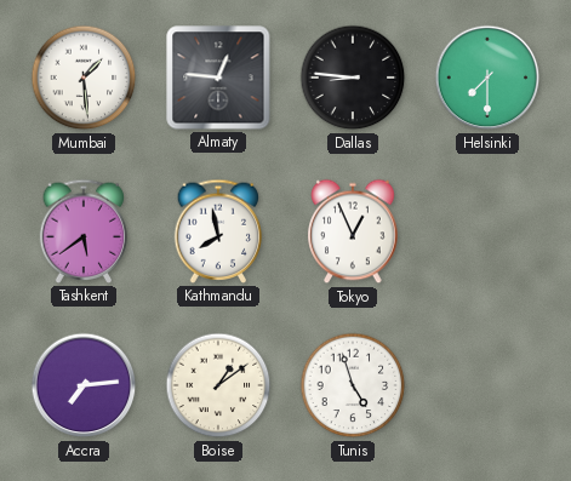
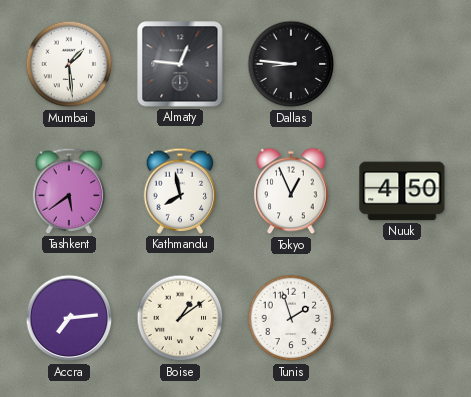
Helsinki: 7:30 -> none (487, 78)
Nuuk: none -> 4:50 (402, 191)
Tunis: 4:57 -> 1:57 (291, 318)
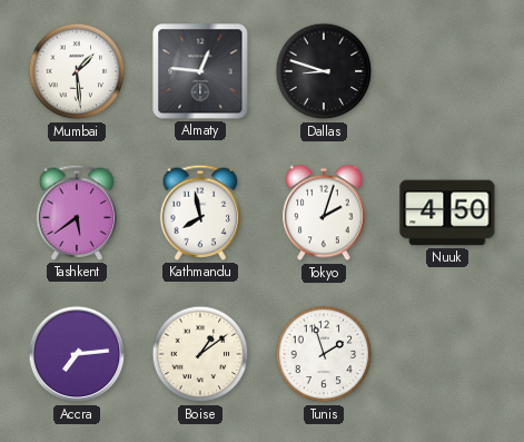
Dallas: 8:46 -> 8:48 (324, 71)
Tokyo: 12:56 -> 2:03 (324, 213)
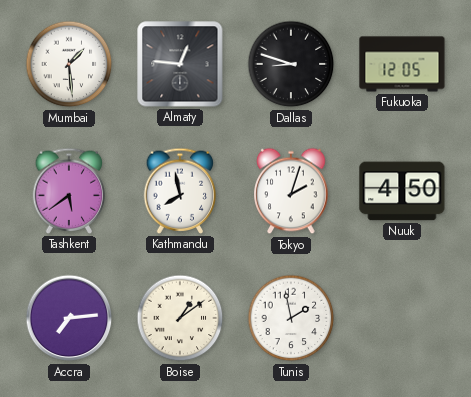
Fukuoka: none -> 12:05 (402, 64)
Tunis: 1:57 -> 1:58 (291, 318)
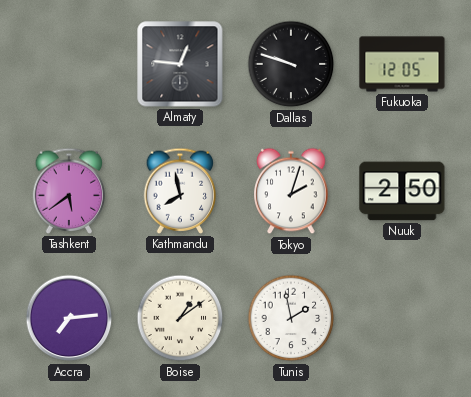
Mumbai: 1:29 -> none (69, 64)
Dallas: 8:48 -> 9:48 (291, 64)
Nuuk: 4:50 -> 2:50 (402, 191)
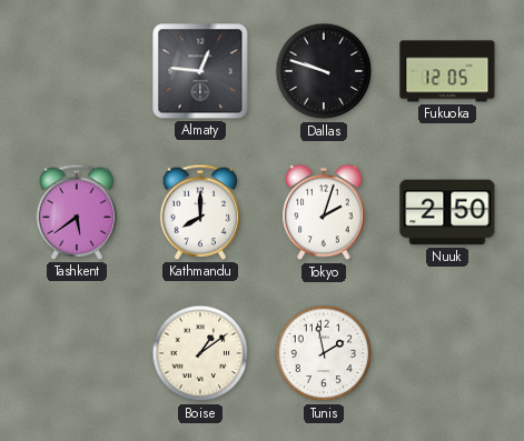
Kathmandu: 7:58 -> 8:00 (200, 212)
Accra: 7:14 -> none (69, 318)
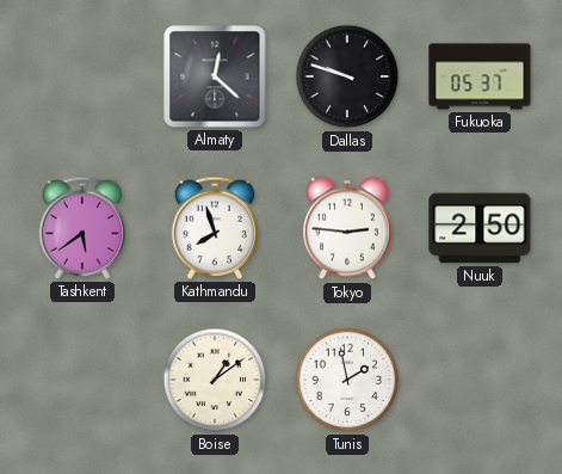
Almaty: 12:46 -> 12:22 (215, 76)
Fukuoka: 12:05 -> 05:37 (480, 76)
Kathmandu: 8:00 -> 7:57 (215, 228)
Tokyo: 2:03 -> 2:46 (347, 228)
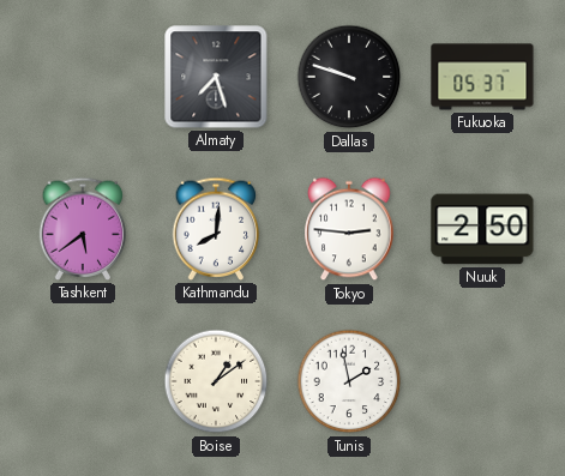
Almaty: 12:22 -> 7:27 (216, 77)
Kathmandu: 7:57 -> 8:01 (216, 229)
